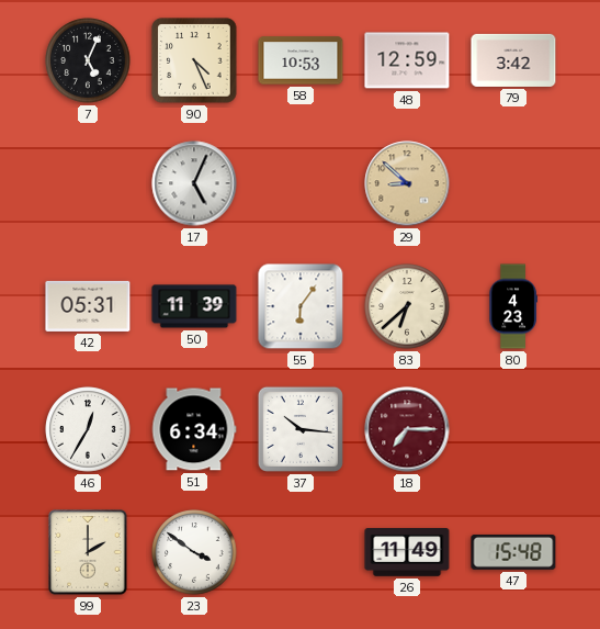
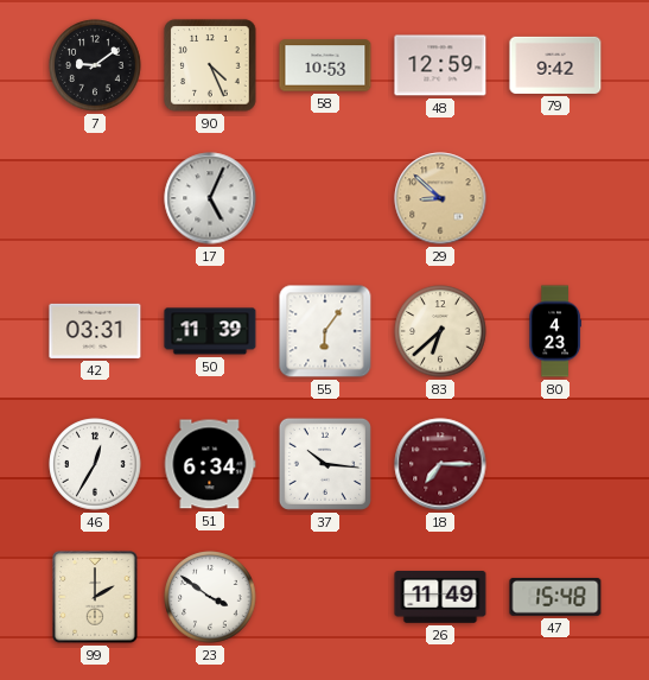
7: 5:04 -> 9:09 (95, 65)
79: 3:42 -> 9:42 (555, 65)
42: 05:31 -> 03:31 (95, 331)
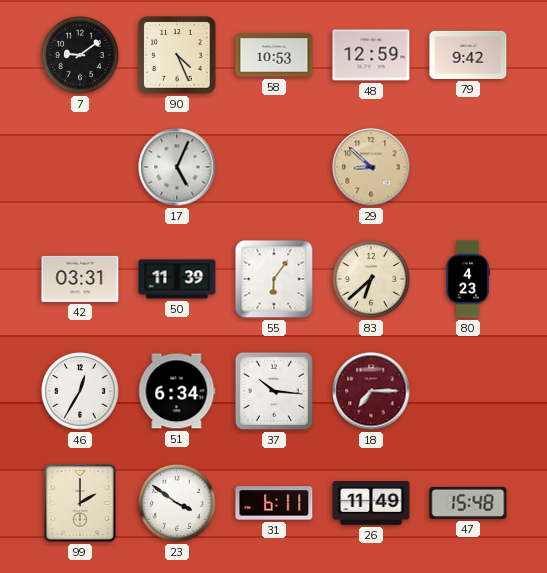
31: none -> 6:11 (274, 503)
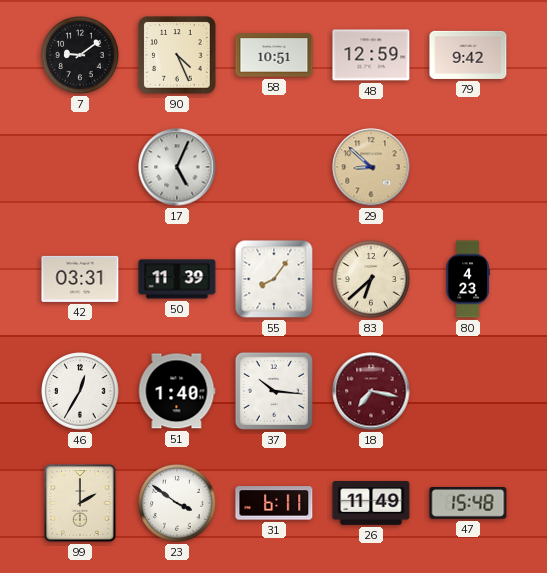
58: 10:53 -> 10:51 (274, 55)
55: 6:06 -> 8:06 (274, 279)
51: 6:34 -> 1:40 (177, 391)
18: 7:15 -> 7:17 (371, 391)
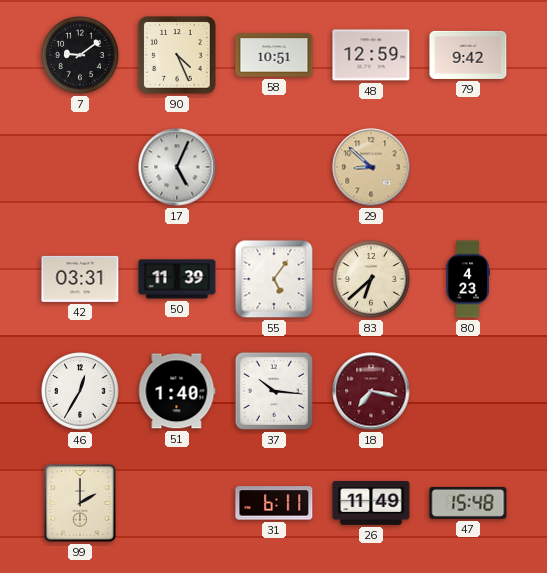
55: 8:06 -> 5:06 (274, 279)
23: 3:51 -> none (177, 503)
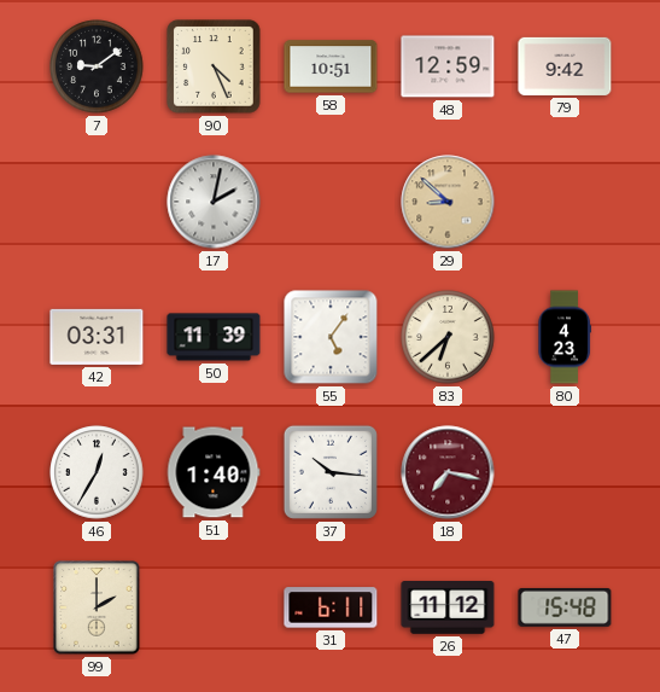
17: 5:04 -> 2:02 (214, 202)
26: 11:49 -> 11:12 (448, 609)
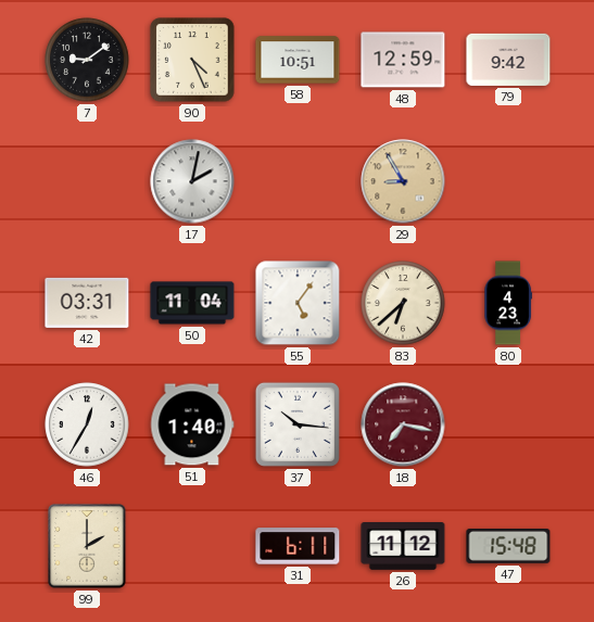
29: 8:52 -> 8:55 (403, 181)
50: 11:39 -> 11:04 (192, 303)
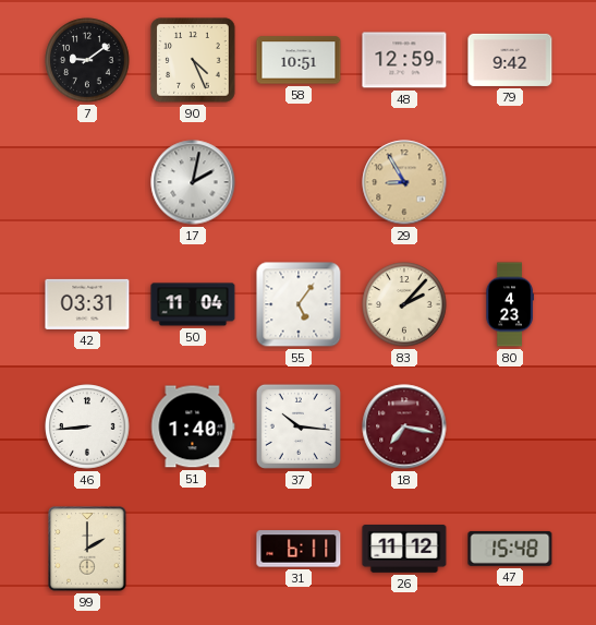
83: 6:38 -> 2:07 (404, 304)
46: 12:35 -> 8:44 (87, 426)
